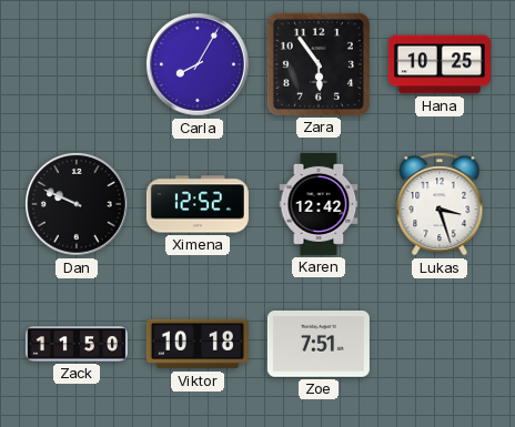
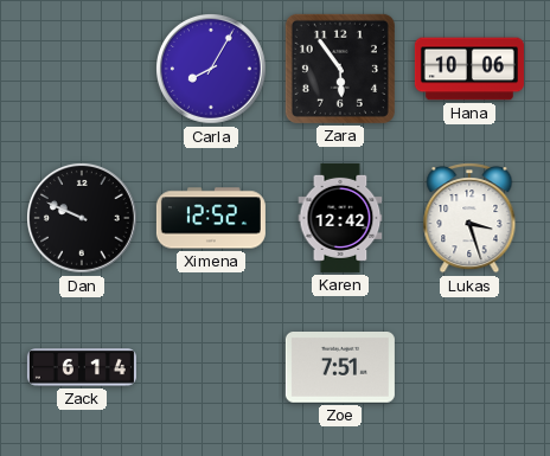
Hana: 10:25 -> 10:06 (469, 69)
Zack: 11:50 -> 6:14 (82, 367)
Viktor: 10:18 -> none (198, 344)
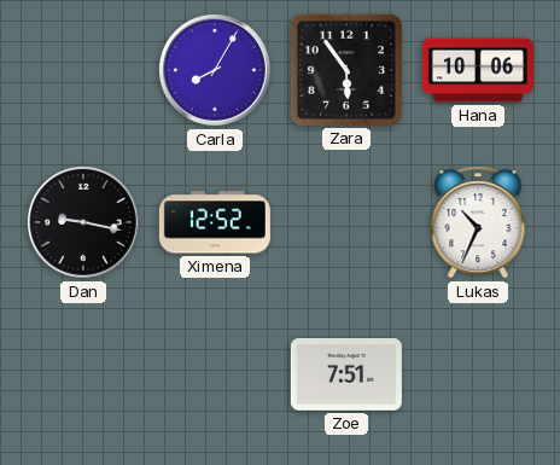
Dan: 9:49 -> 9:17 (84, 223)
Karen: 12:42 -> none (340, 218)
Lukas: 3:27 -> 10:34 (478, 222)
Zack: 6:14 -> none (82, 367)
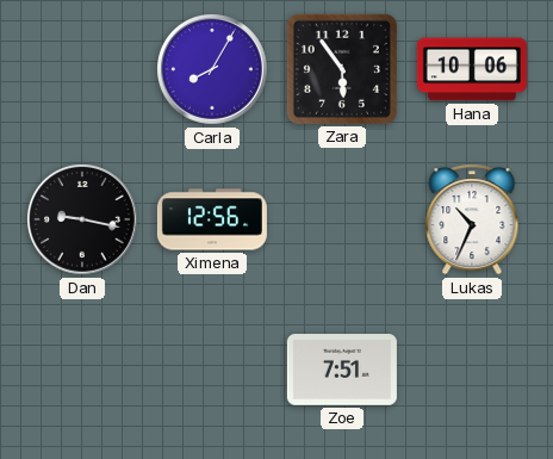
Ximena: 12:52 -> 12:56 (212, 219)
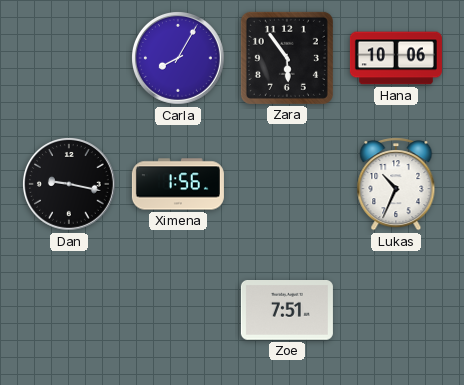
Ximena: 12:56 -> 1:56 (178, 184)
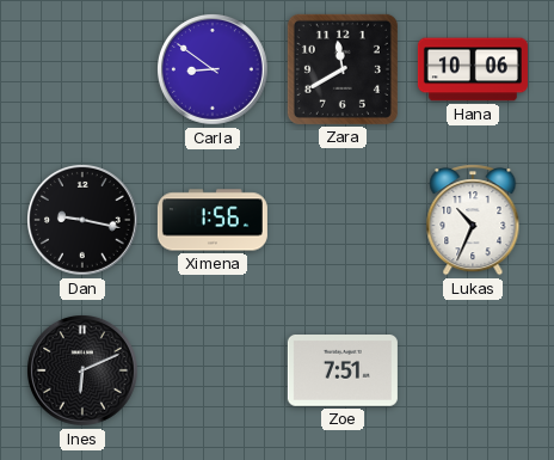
Carla: 8:05 -> 8:51 (214, 70)
Zara: 5:54 -> 11:40 (343, 69)
Ines: none -> 6:11 (84, 372)
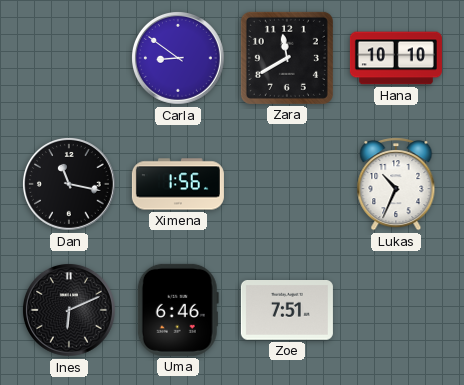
Hana: 10:06 -> 10:10 (396, 58)
Dan: 9:17 -> 11:17 (70, 185)
Uma: none -> 6:46 (178, 310)
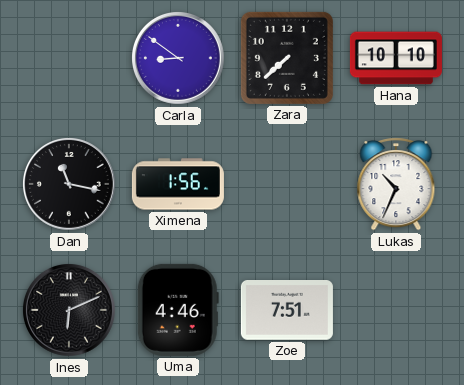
Zara: 11:40 -> 7:38 (287, 58)
Uma: 6:46 -> 4:46 (178, 310)
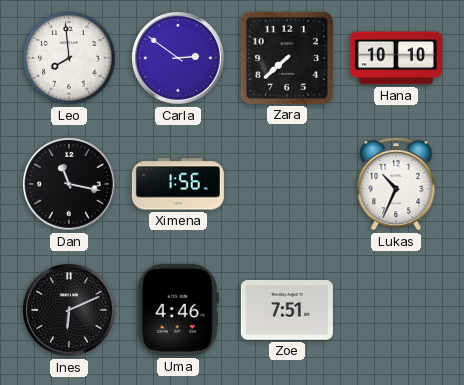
Leo: none -> 7:59 (69, 58)
Carla: 8:51 -> 2:51 (179, 59)
